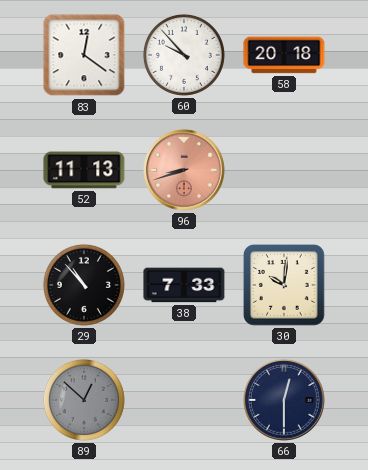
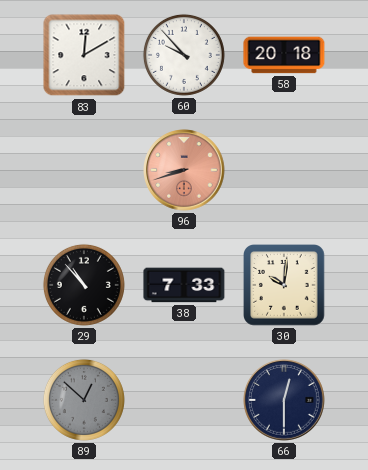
83: 12:21 -> 12:10 (84, 55)
52: 11:13 -> none (84, 170)
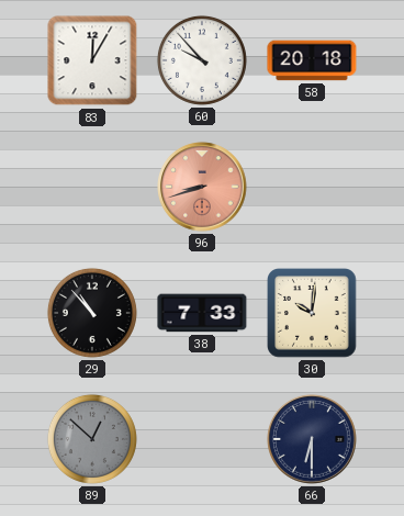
83: 12:10 -> 12:05 (92, 60)
66: 12:30 -> 6:30 (313, 440)
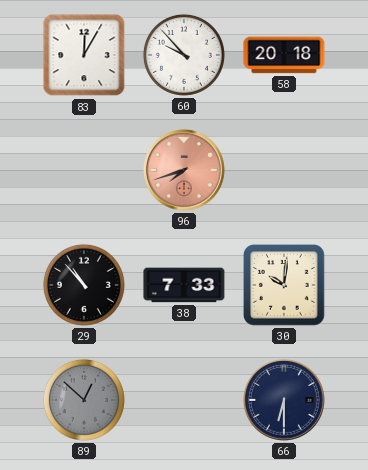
96: 8:42 -> 7:42 (185, 171)
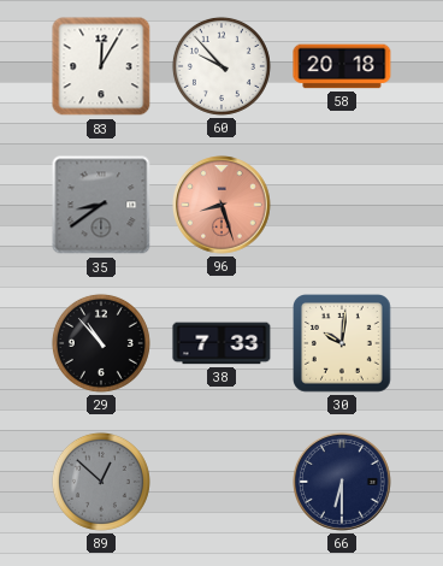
35: none -> 8:39 (101, 205)
96: 7:42 -> 8:27 (223, 206)
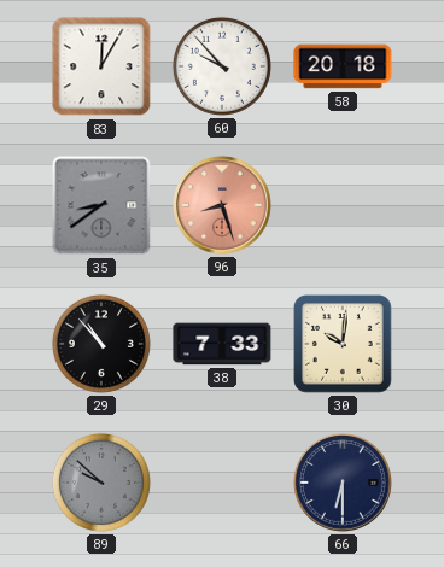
89: 12:52 -> 9:52 (101, 483)
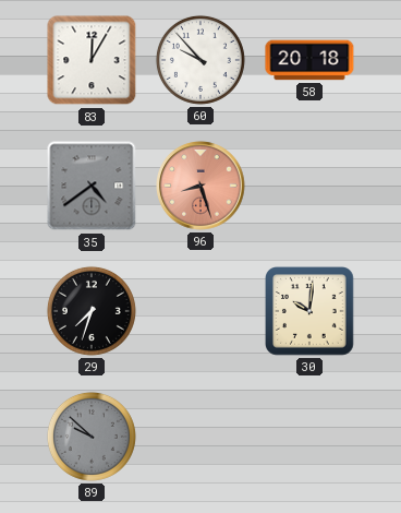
35: 8:39 -> 4:39 (92, 186)
29: 10:53 -> 7:33 (92, 311)
38: 7:33 -> none (222, 344)
66: 6:30 -> none (344, 484)
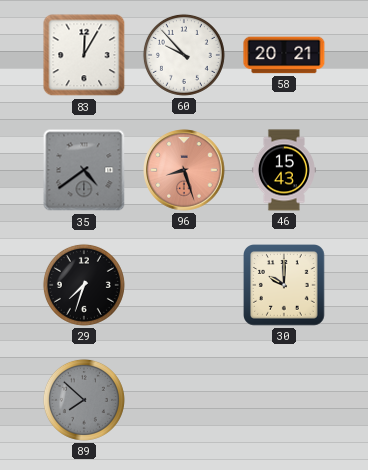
58: 20:18 -> 20:21 (284, 55)
46: none -> 15:43 (284, 170)
30: 10:01 -> 10:00 (285, 286)
89: 9:52 -> 7:52 (84, 400)
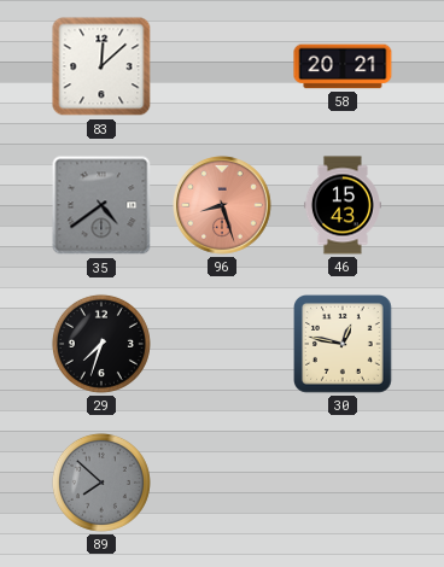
83: 12:05 -> 12:08 (101, 66)
60: 9:53 -> none (184, 55)
30: 10:00 -> 12:47 (344, 345)
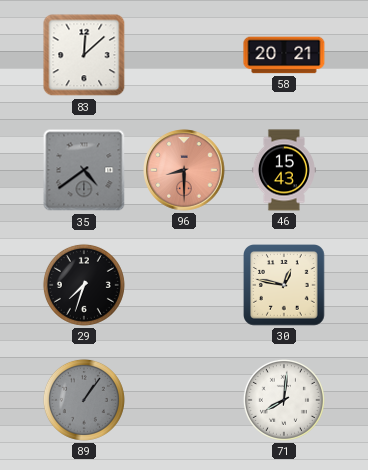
96: 8:27 -> 8:30 (185, 171)
89: 7:52 -> 1:06 (84, 400)
71: none -> 8:01 (284, 400)
